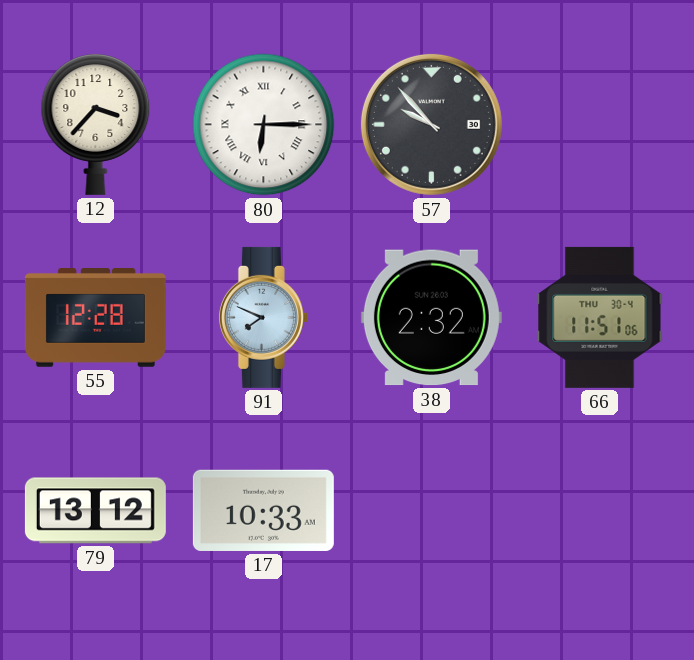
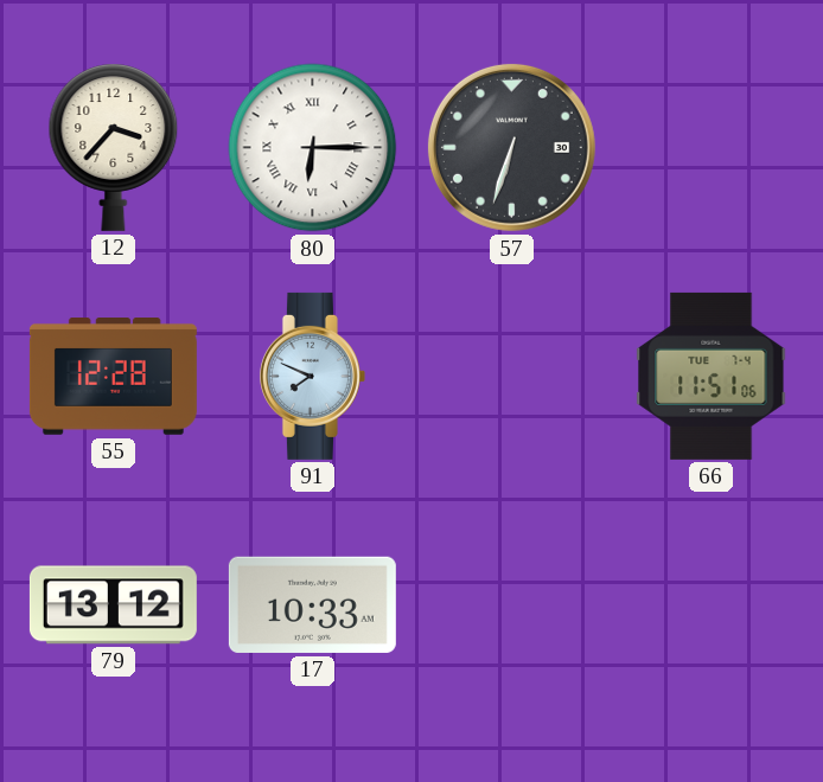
57: 9:53 -> 6:33 (511, 147)
38: 2:32 -> none (431, 318)
66 date: THU 30-4 -> TUE 7-4 (712, 376)
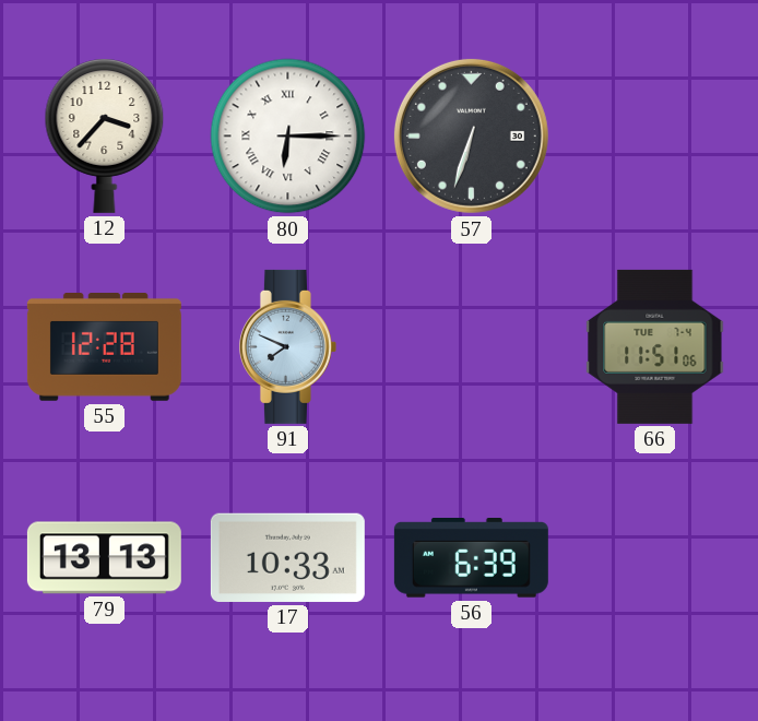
79: 13:12 -> 13:13 (104, 558)
56: none -> 6:39 (471, 558)
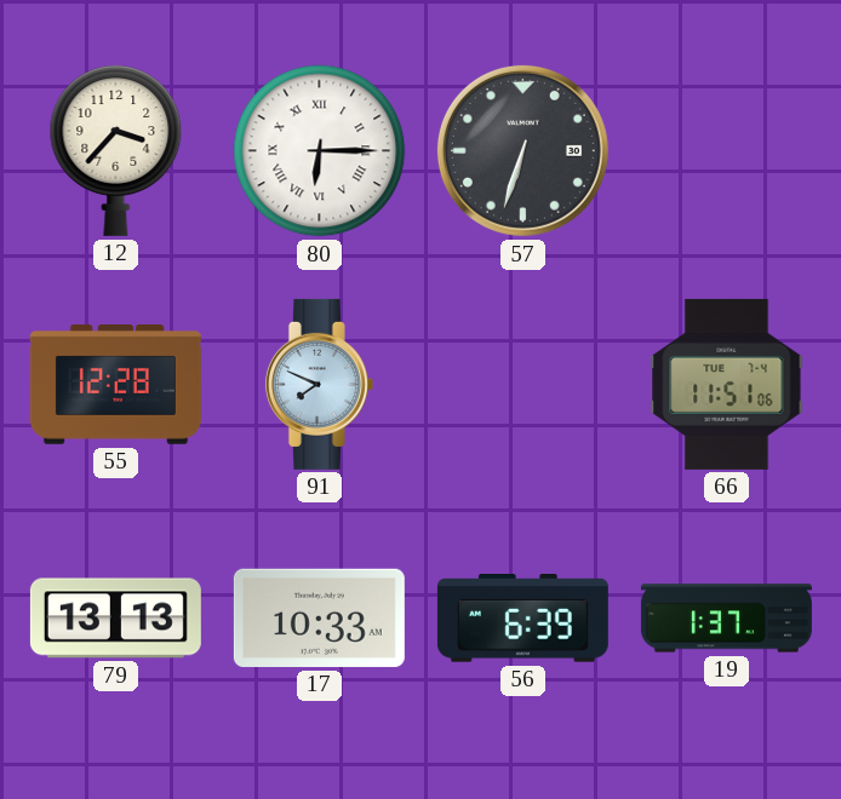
19: none -> 1:37 (726, 619)
